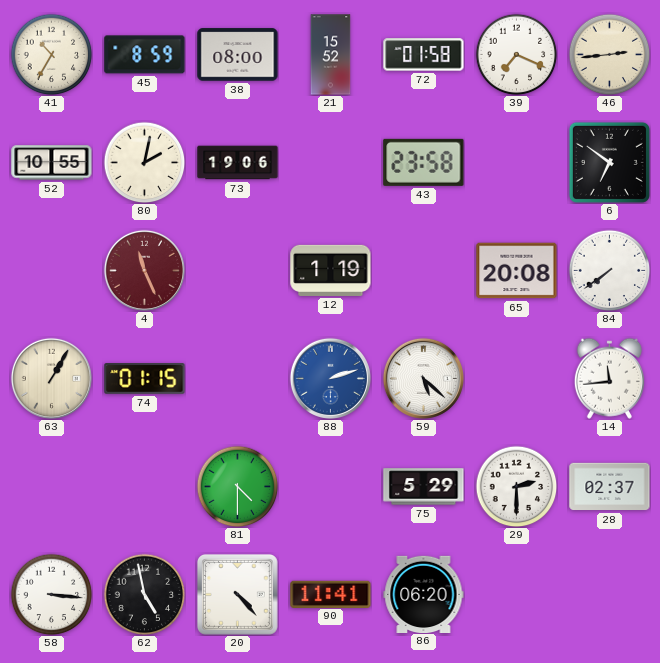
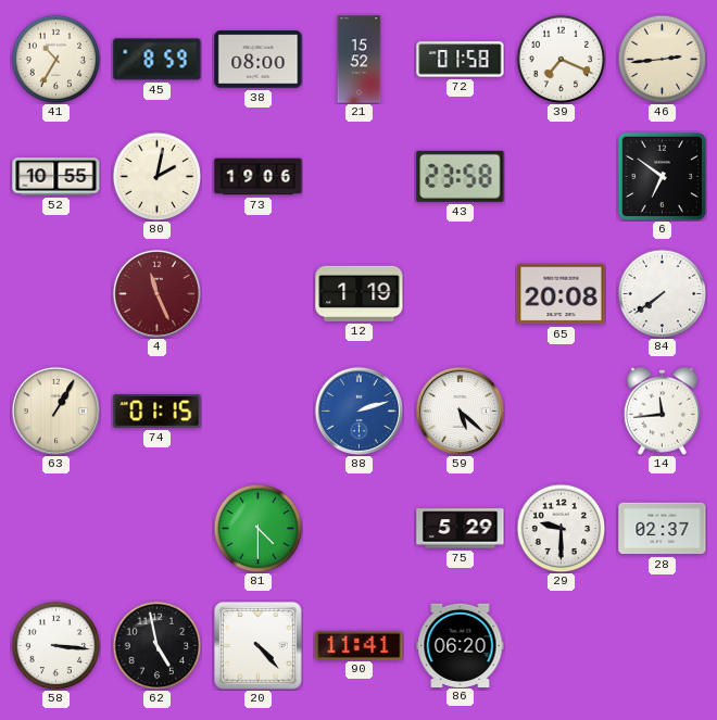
29: 2:30 -> 9:30 (561, 528)
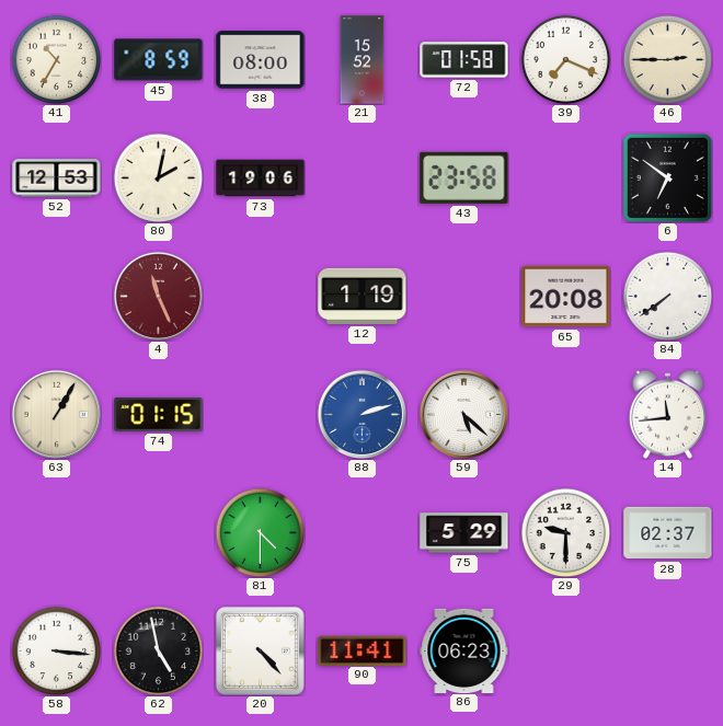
46: 2:44 -> 2:45 (667, 59)
52: 10:55 -> 12:53 (57, 178)
86: 06:20 -> 06:23 (464, 650)
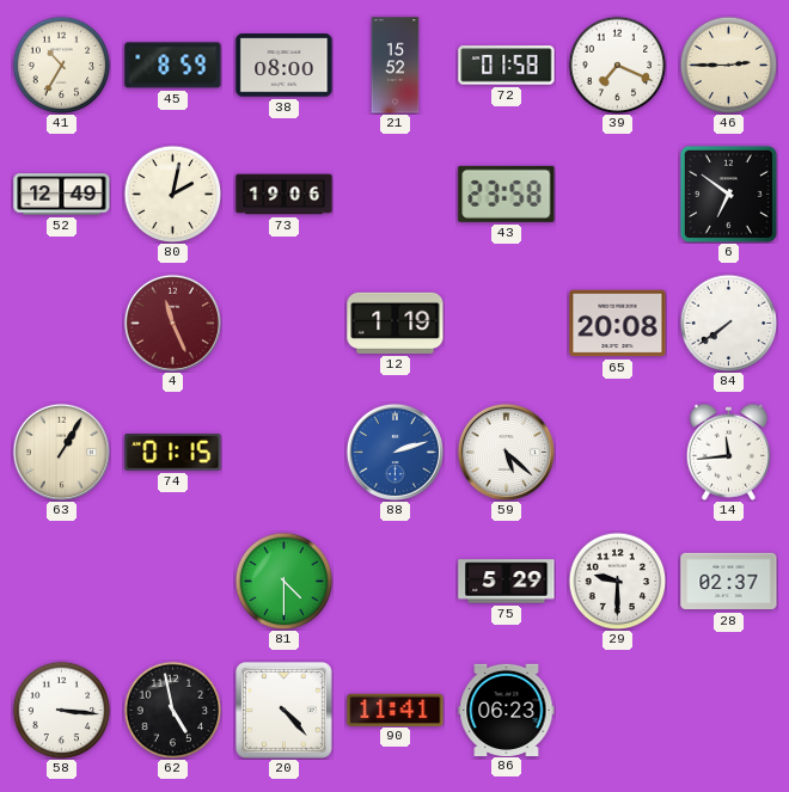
52: 12:53 -> 12:49 (62, 195)
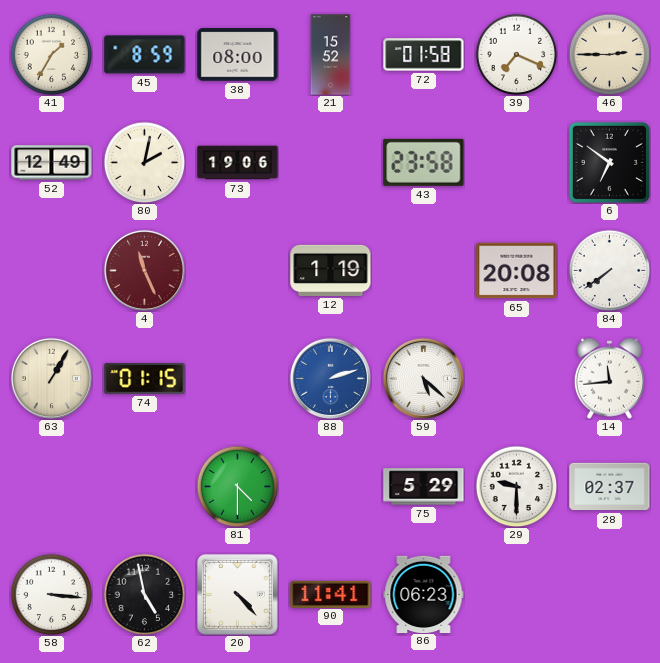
41: 10:35 -> 1:35 (51, 54)
